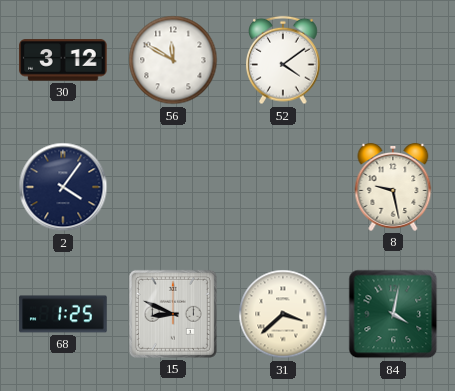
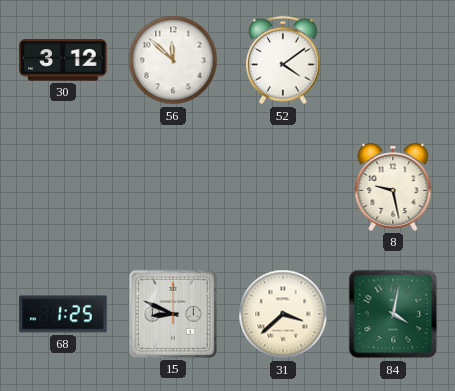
56: 11:50 -> 11:52 (173, 60)
2: 4:06 -> none (63, 187)
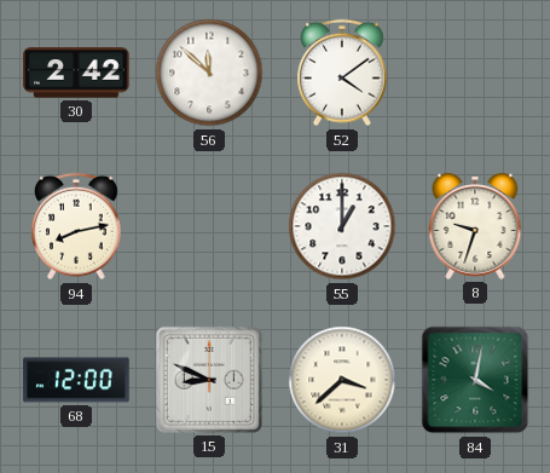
30: 3:12 -> 2:42 (76, 73)
94: none -> 8:13 (77, 226)
55: none -> 1:00 (342, 226)
8: 9:28 -> 9:33 (475, 226)
68: 1:25 -> 12:00 (76, 380)
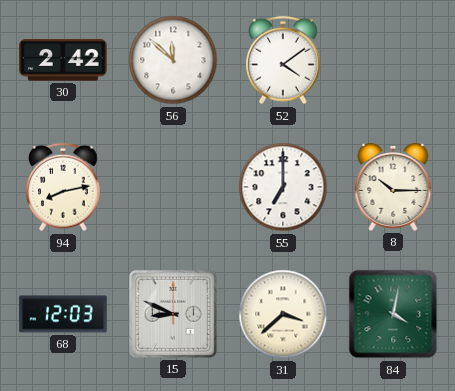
55: 1:00 -> 7:00 (283, 187)
8: 9:33 -> 10:15 (393, 187)
68: 12:00 -> 12:03 (63, 314)
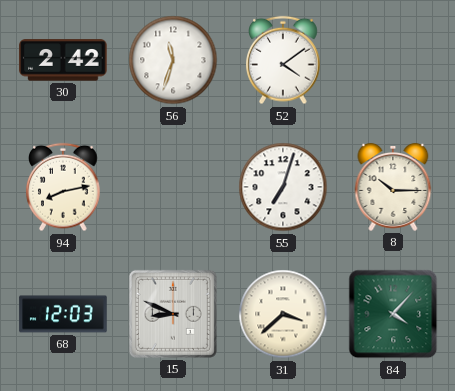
56: 11:52 -> 11:33 (173, 60)
55: 7:00 -> 7:03 (283, 187)
84: 4:02 -> 4:07 (393, 314)
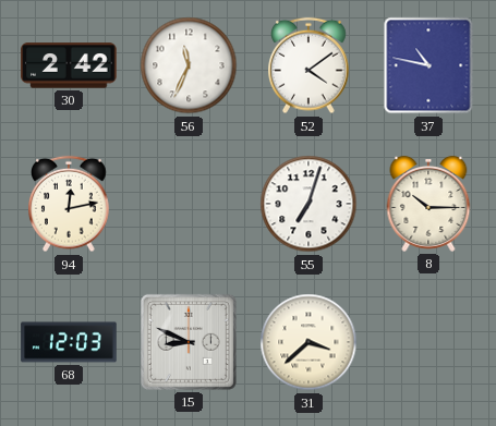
56: 11:33 -> 11:34 (189, 65)
37: none -> 10:47 (428, 65)
94: 8:13 -> 12:13 (70, 204)
84: 4:07 -> none (393, 314)
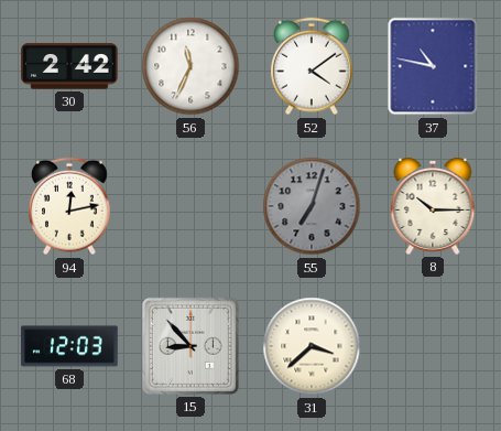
55 dial: white -> grey (312, 206)
15: 8:49 -> 8:53 (190, 346)
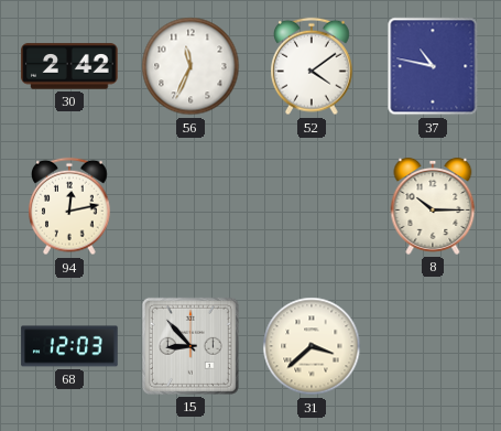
55: 7:03 -> none (312, 206)
